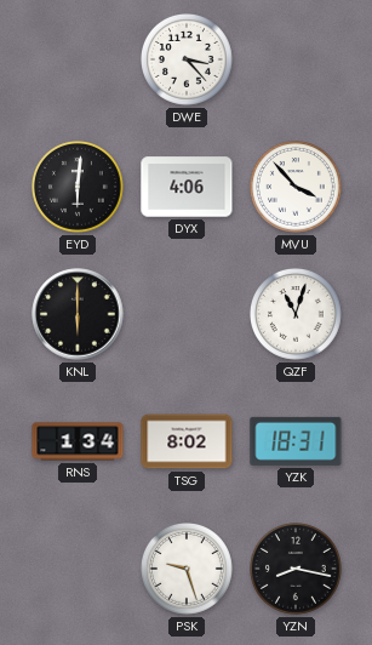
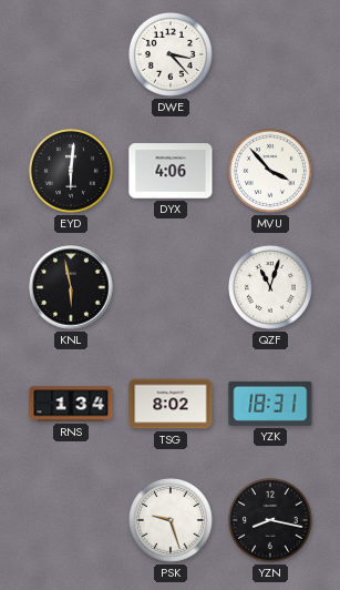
KNL: 6:00 -> 5:58 (71, 287)
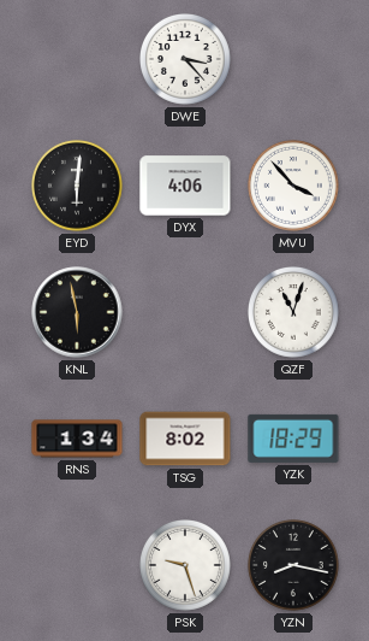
YZK: 18:31 -> 18:29 (293, 439)
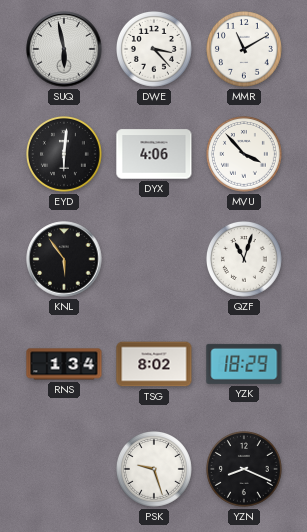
SUQ: none -> 5:58 (64, 49)
MMR: none -> 11:10 (245, 50)
KNL: 5:58 -> 5:54 (64, 259)
YZN: 8:17 -> 8:19 (245, 470)
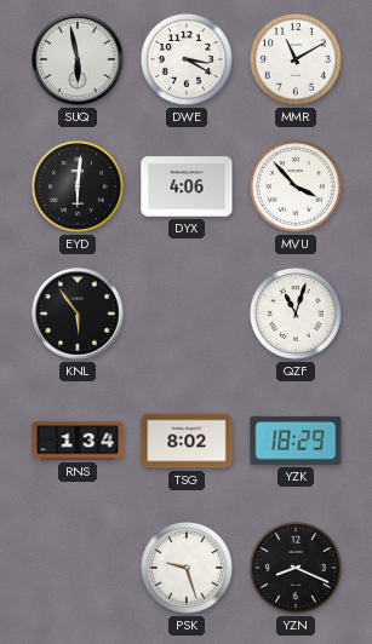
DWE: 3:23 -> 3:20 (188, 61)
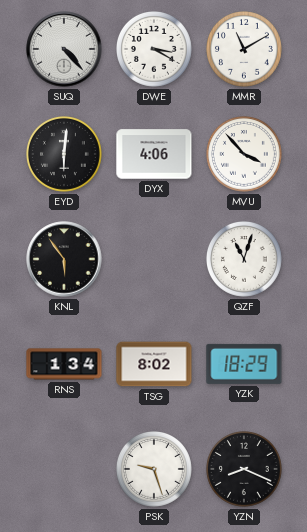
SUQ: 5:58 -> 4:23 (64, 49)
